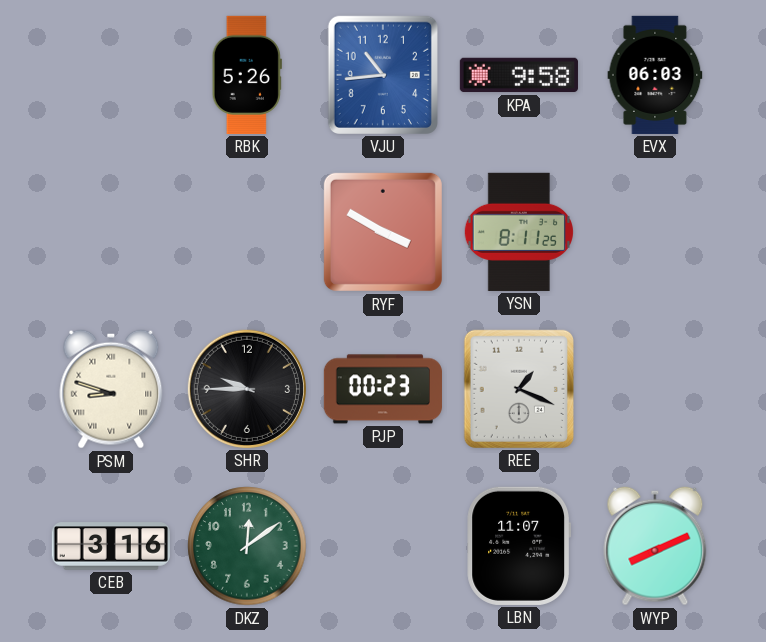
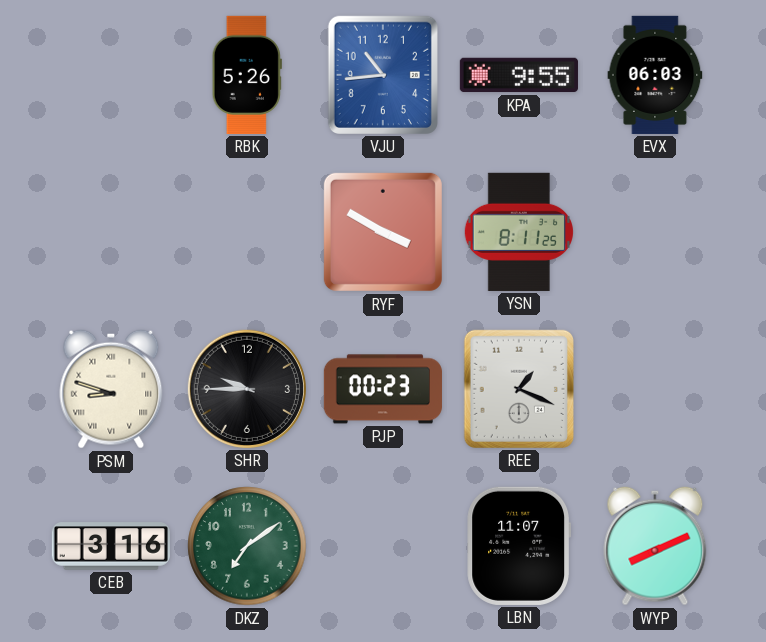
KPA: 9:58 -> 9:55 (519, 75)
DKZ: 12:09 -> 7:09 (247, 546)
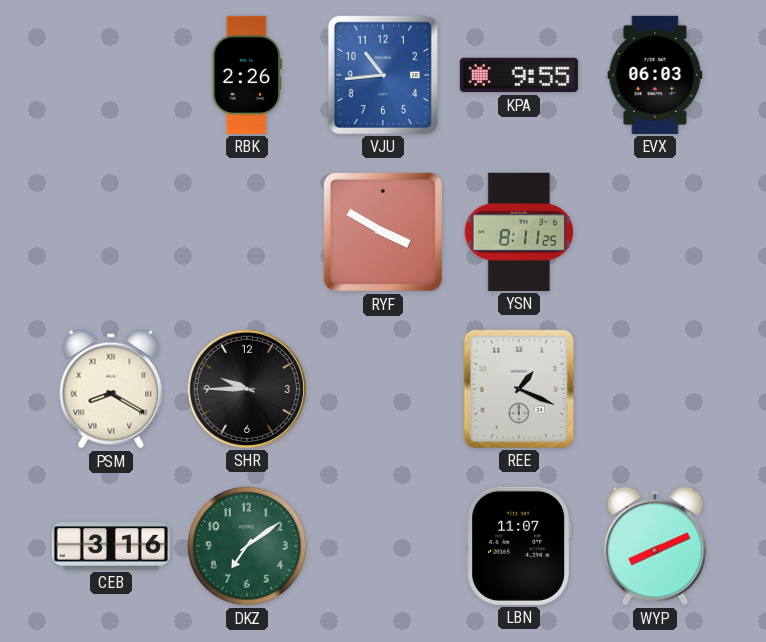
RBK: 5:26 -> 2:26 (247, 75)
PSM: 8:48 -> 8:20 (111, 389)
PJP: 00:23 -> none (383, 389)
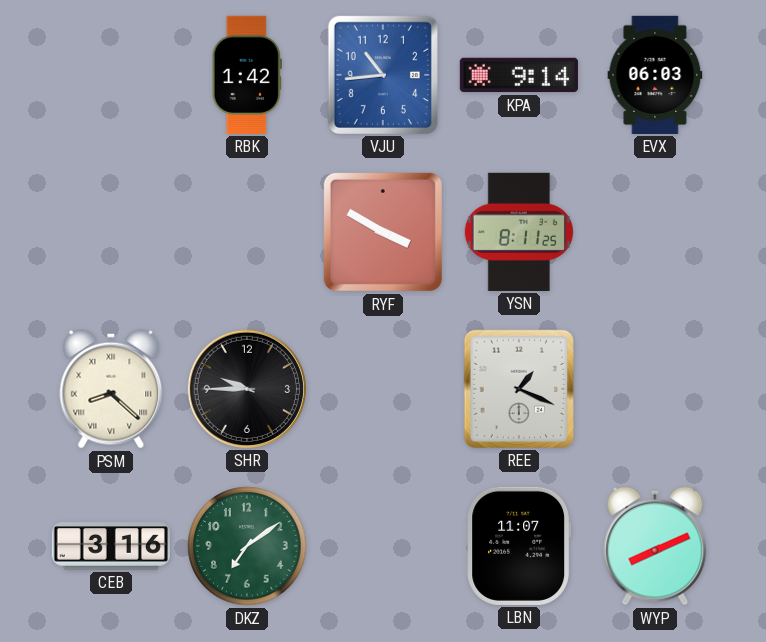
RBK: 2:26 -> 1:42 (247, 75)
KPA: 9:55 -> 9:14 (519, 75)
PSM: 8:20 -> 8:22 (111, 389)
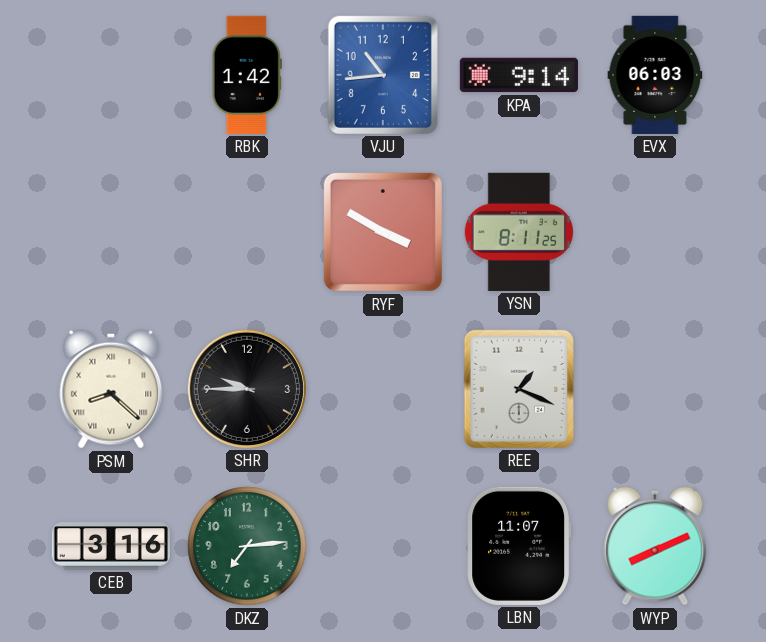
DKZ: 7:09 -> 7:14 (247, 546)
